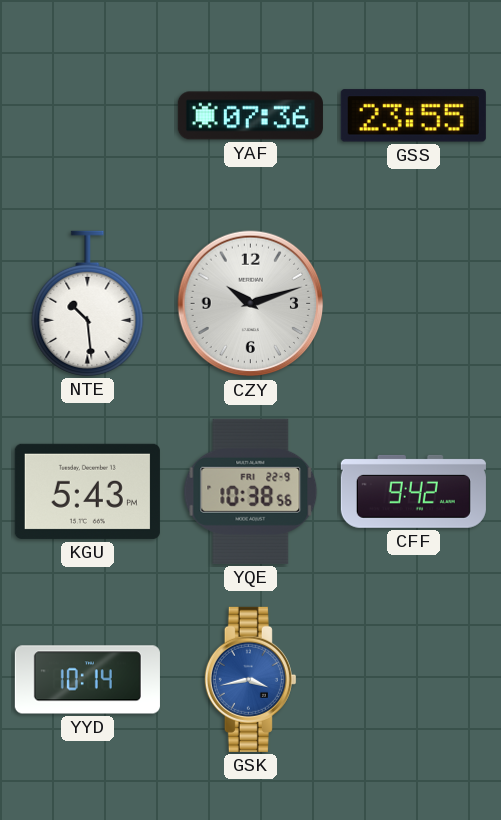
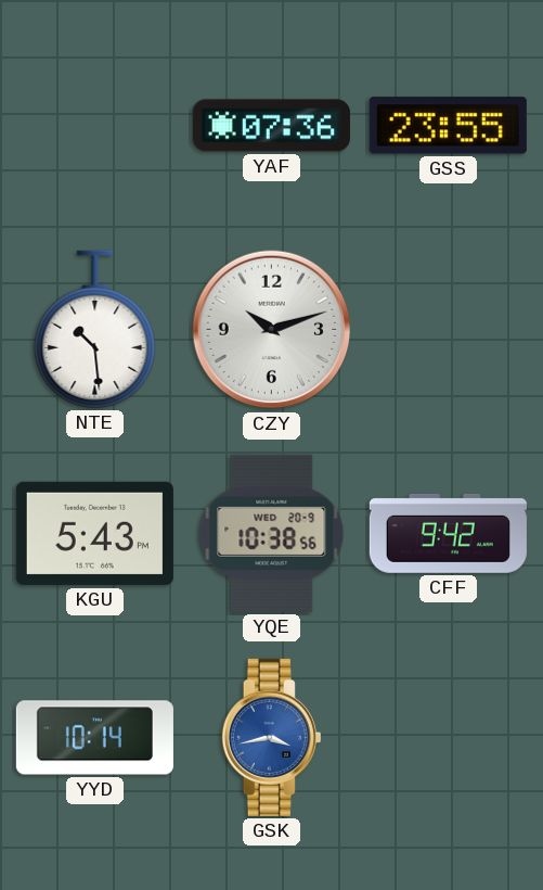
YQE date: FRI 22-9 -> WED 20-9 (272, 533)
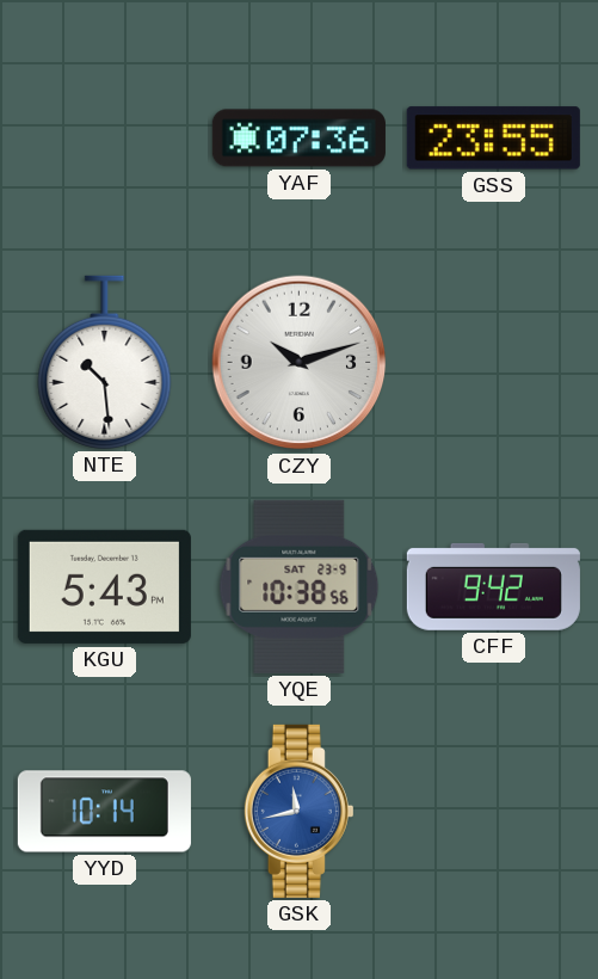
YQE date: WED 20-9 -> SAT 23-9 (300, 586)
GSK: 3:43 -> 11:43 (298, 811)
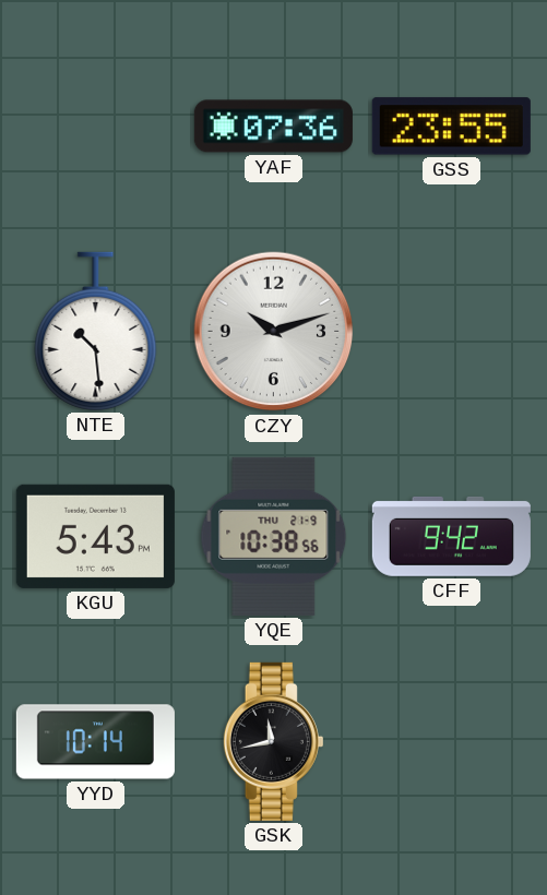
YQE date: SAT 23-9 -> THU 21-9 (274, 536)
GSK dial: blue -> black (273, 741)
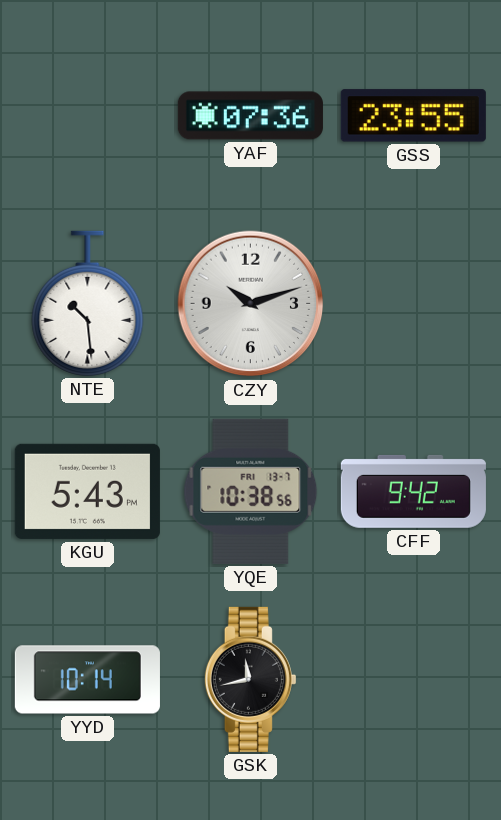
YQE date: THU 21-9 -> FRI 13-7 (251, 491)
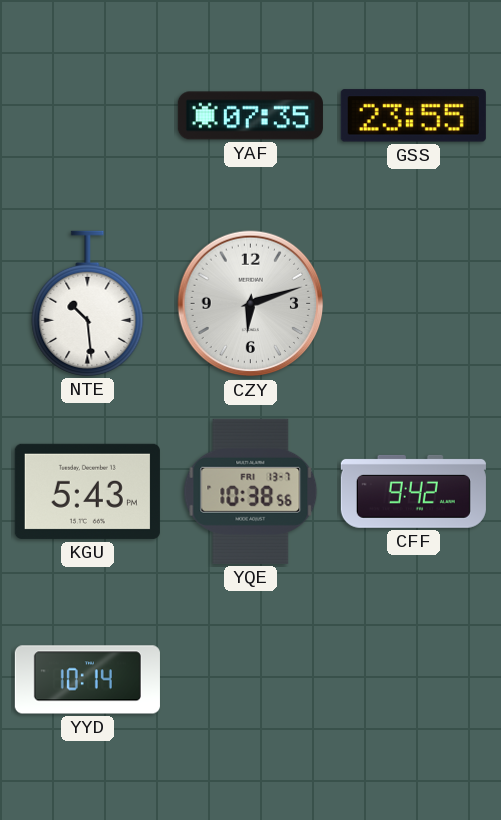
YAF: 07:36 -> 07:35 (250, 116)
CZY: 10:12 -> 6:12 (251, 304)
GSK: 11:43 -> none (250, 679)
